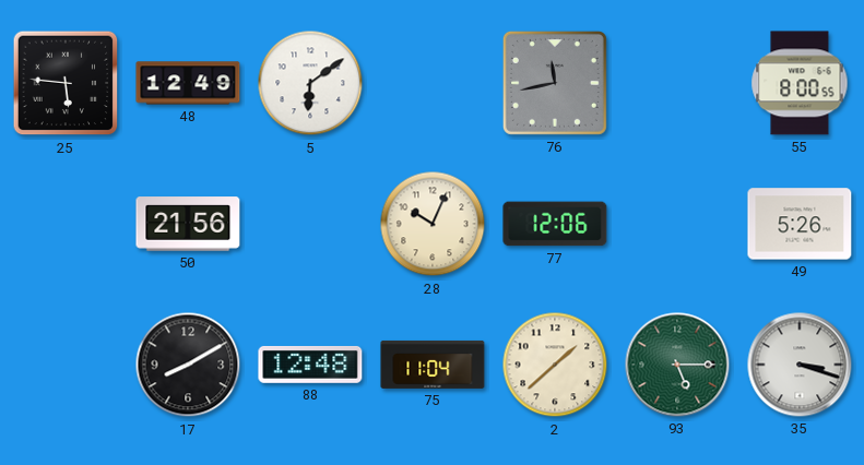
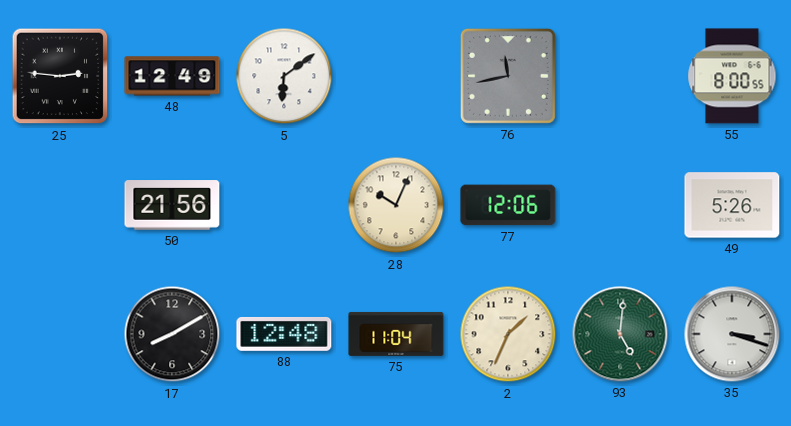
25: 5:46 -> 2:46 (60, 76)
2: 1:38 -> 1:34 (508, 334)
93: 5:15 -> 5:01 (620, 334)
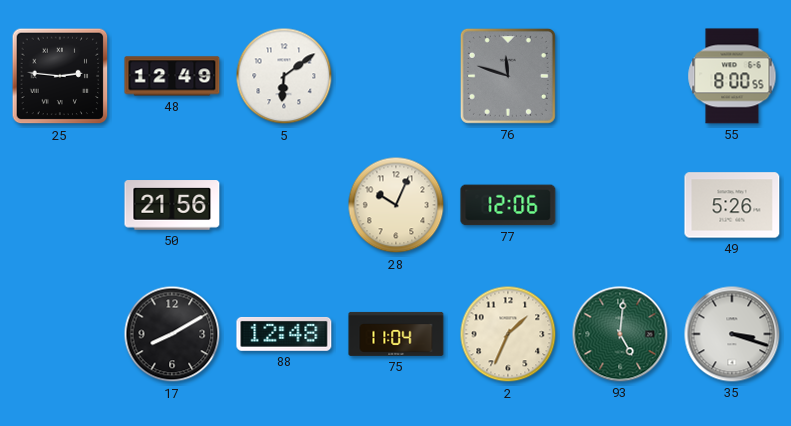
76: 11:43 -> 11:48 (508, 76)
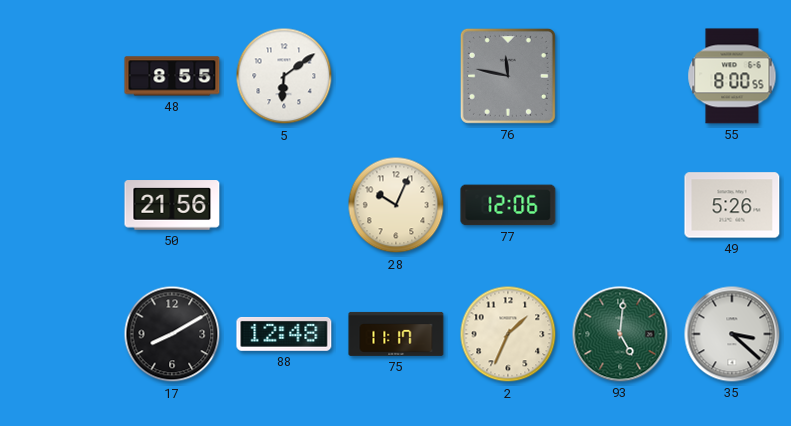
25: 2:46 -> none (60, 76)
48: 12:49 -> 8:55 (172, 76)
76: 11:48 -> 11:47 (508, 76)
75: 11:04 -> 11:17 (396, 334)
35: 3:18 -> 3:22 (732, 334)
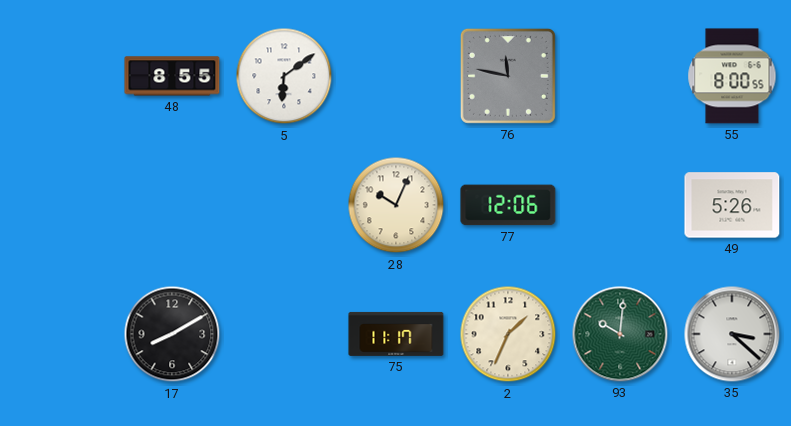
50: 21:56 -> none (172, 205)
88: 12:48 -> none (284, 334)
93: 5:01 -> 10:01 (620, 334)
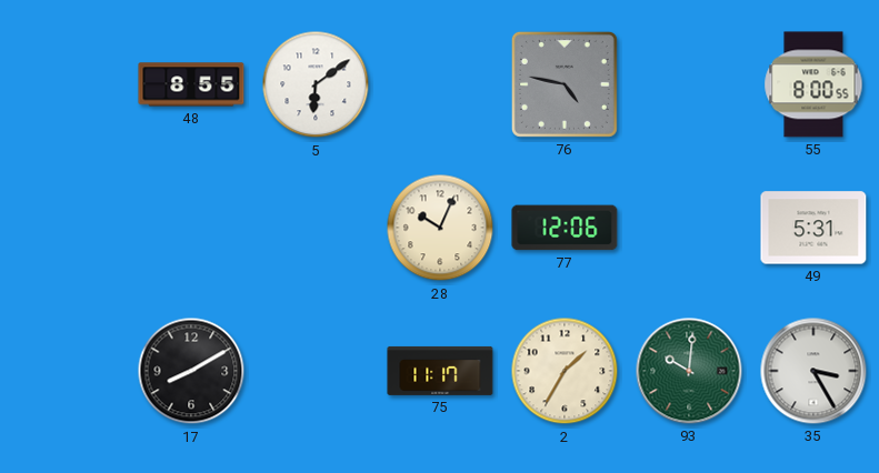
76: 11:47 -> 4:47 (565, 84)
49: 5:26 -> 5:31 (813, 228)
2: 1:34 -> 1:35 (565, 371)
35: 3:22 -> 3:25 (813, 371)
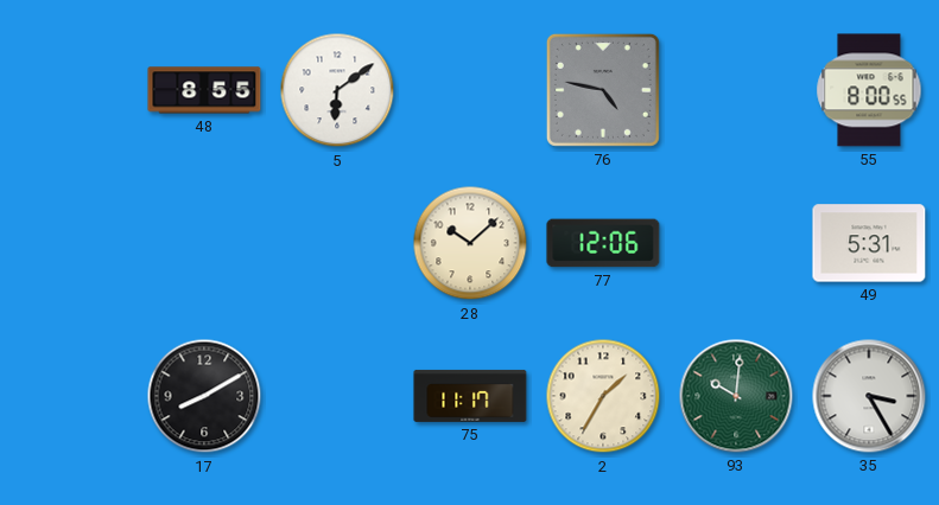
28: 10:04 -> 10:08 (470, 243)
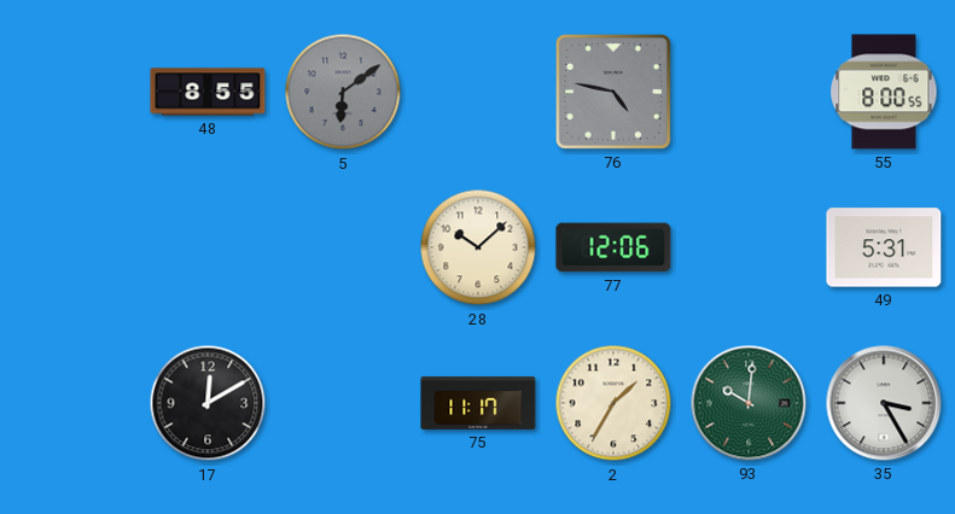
5 dial: white -> grey (343, 92)
17: 8:10 -> 12:10 (208, 403)
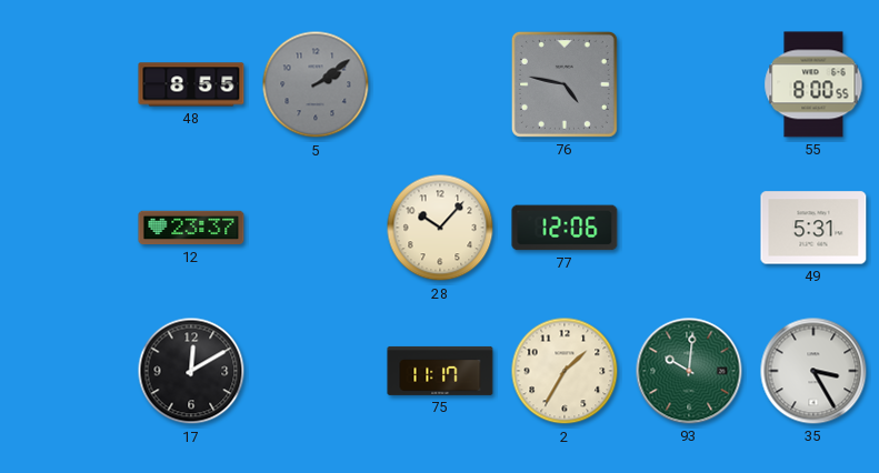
5: 6:09 -> 2:09 (316, 84)
12: none -> 23:37 (191, 228)
28: 10:08 -> 10:07 (440, 228)
